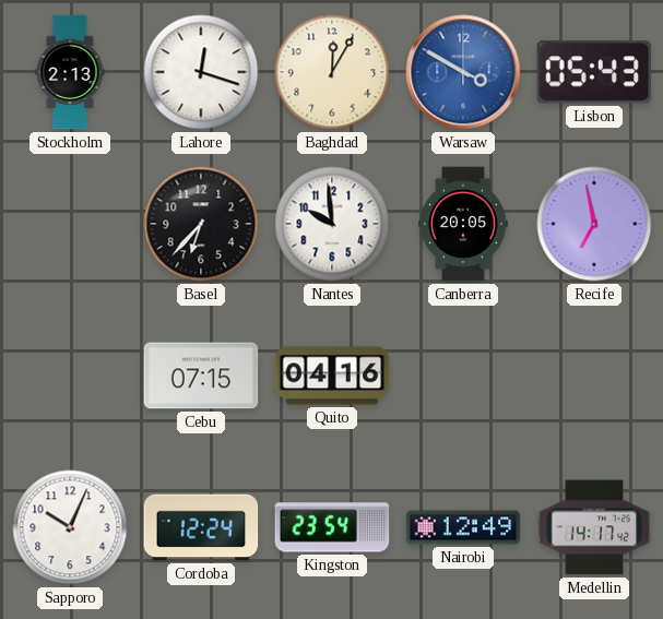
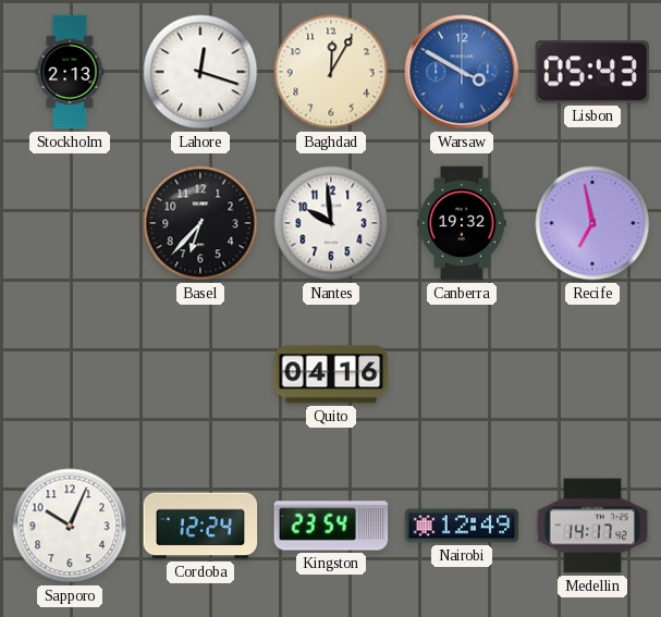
Canberra: 20:05 -> 19:32 (462, 223)
Cebu: 07:15 -> none (201, 376)
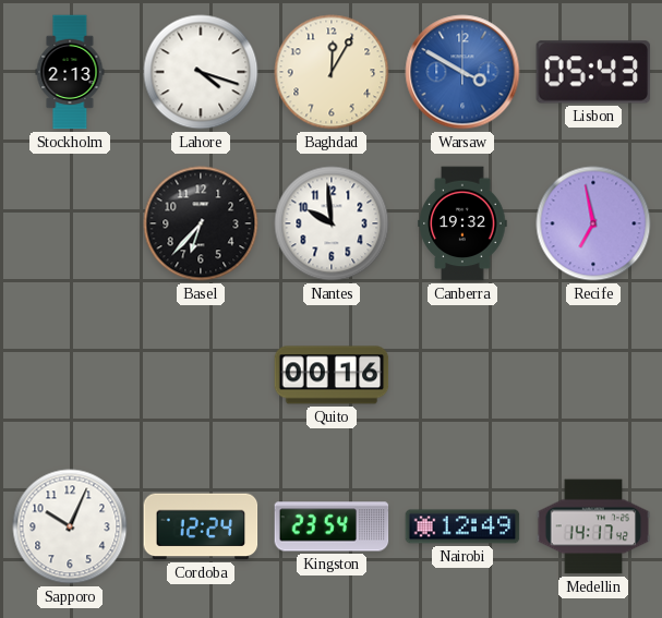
Lahore: 12:18 -> 4:18 (201, 72)
Quito: 04:16 -> 00:16 (332, 375)
